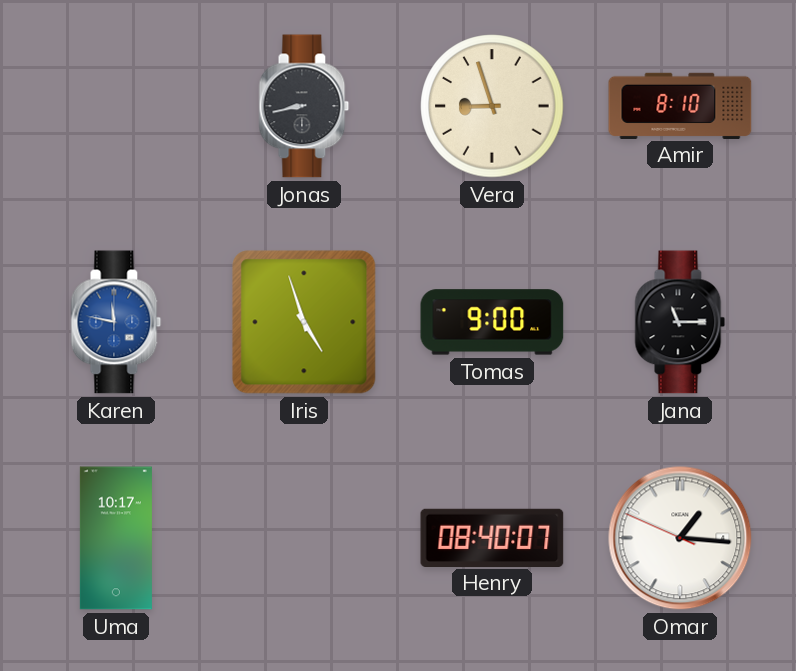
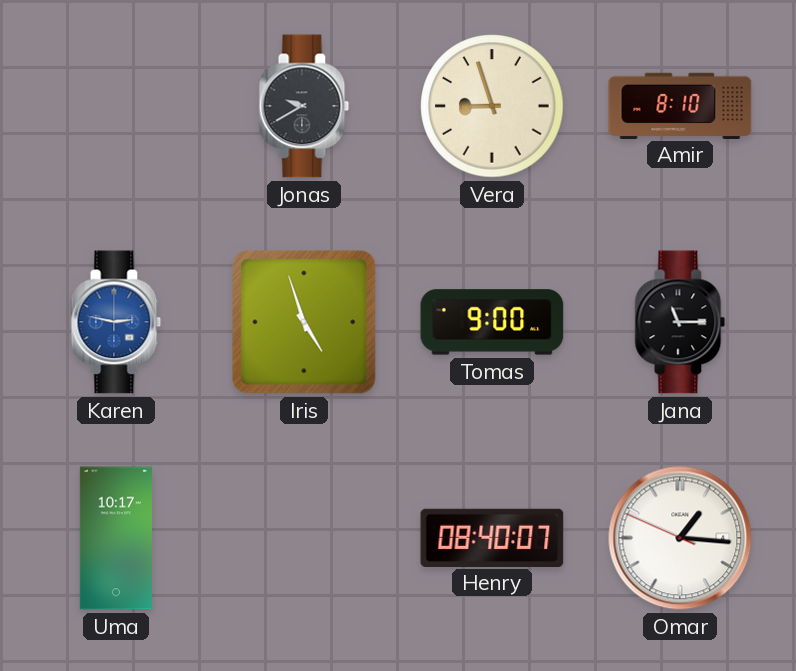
Jonas: 8:43 -> 9:40 (304, 106)
Karen: 11:47 -> 2:47 (116, 322)
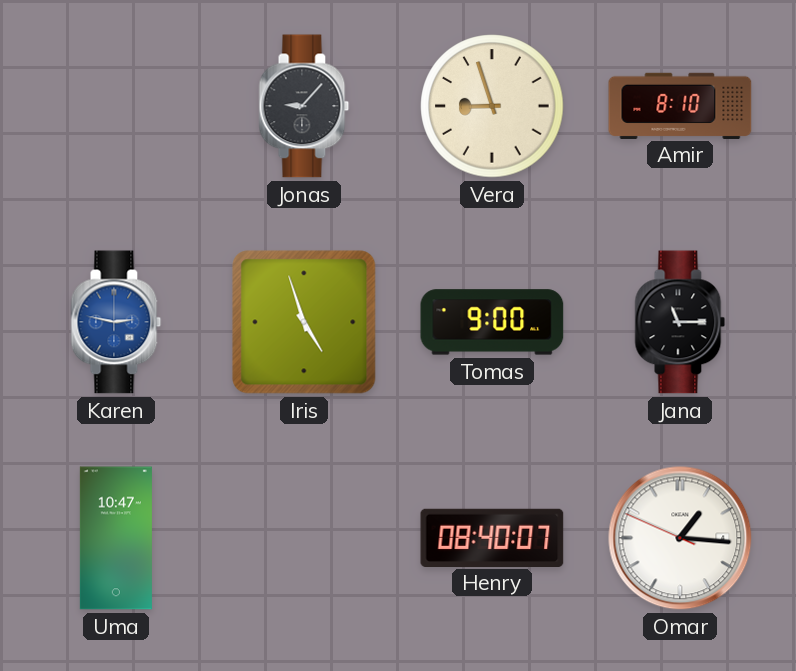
Jonas: 9:40 -> 9:07 (304, 106)
Uma: 10:17 -> 10:47 (116, 538)
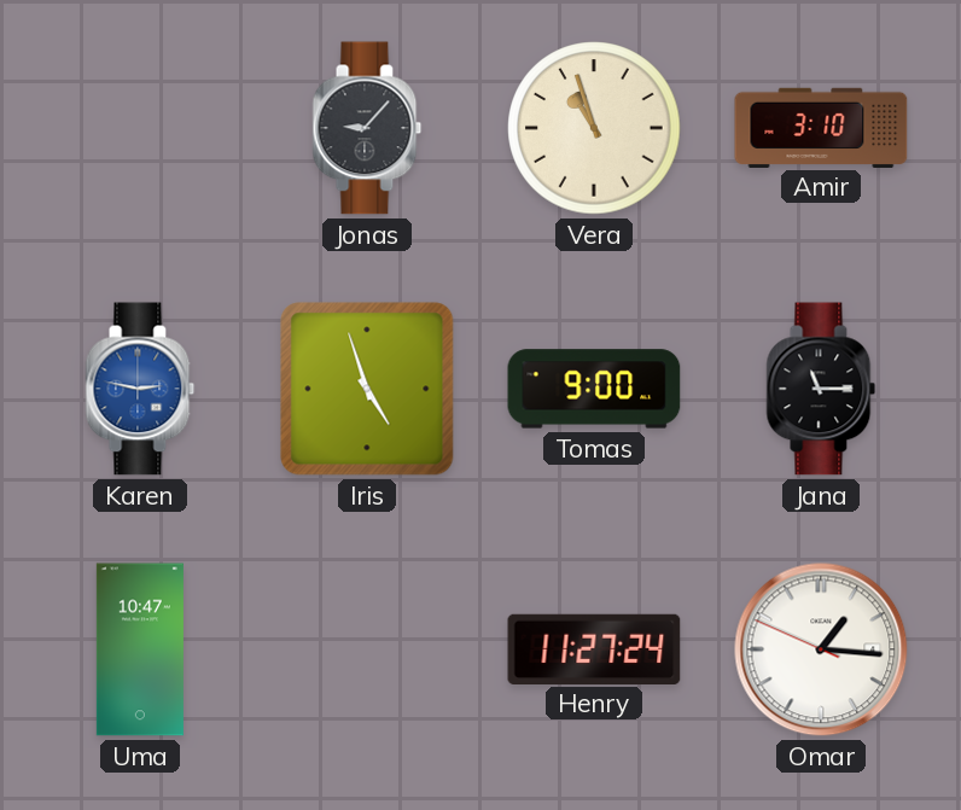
Vera: 8:57 -> 10:57 (594, 128)
Amir: 8:10 -> 3:10 (821, 127)
Henry: 08:40 -> 11:27 (594, 648)
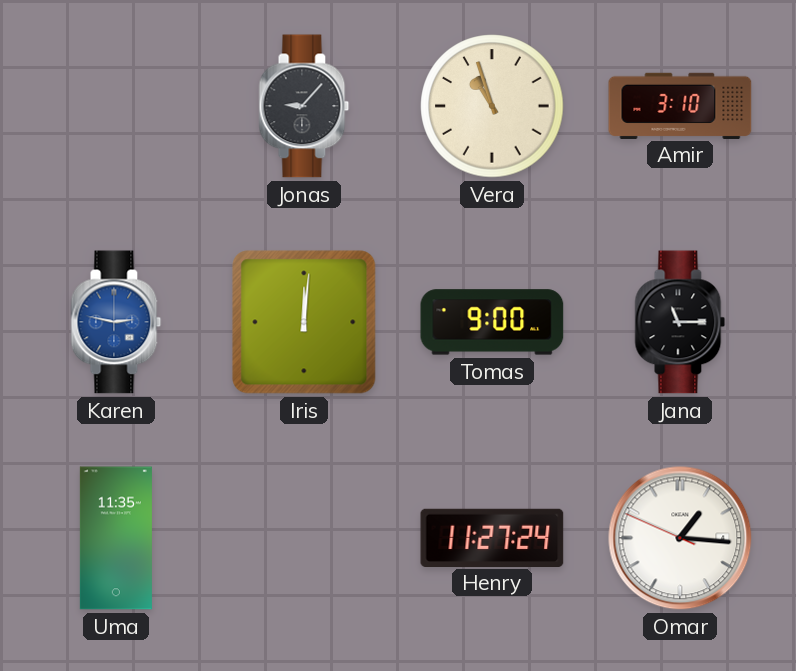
Iris: 4:57 -> 12:01 (304, 322)
Uma: 10:47 -> 11:35 (116, 538)
